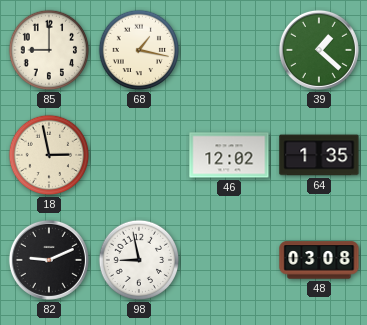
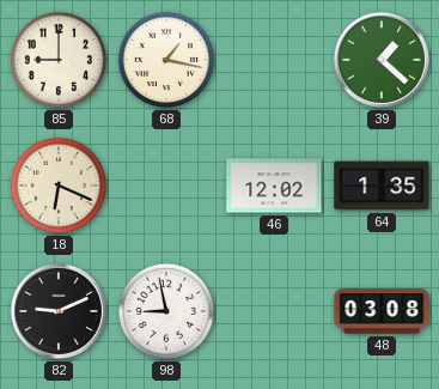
18: 2:58 -> 6:19 (59, 186)
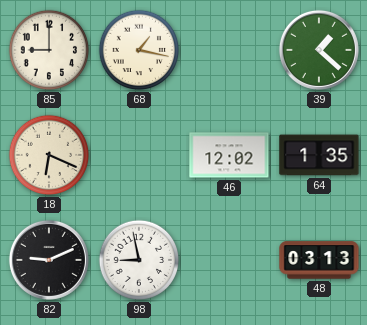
48: 03:08 -> 03:13 (319, 260)
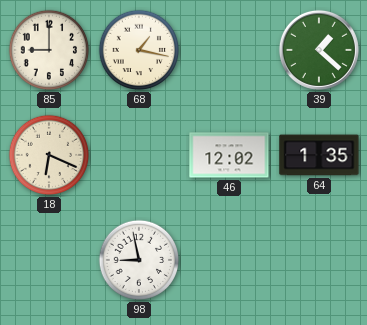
82: 9:11 -> none (49, 260)
48: 03:13 -> none (319, 260)
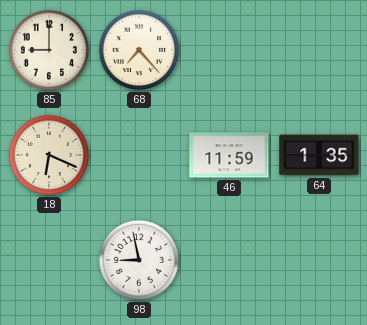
68: 1:17 -> 7:23 (139, 50)
39: 1:22 -> none (319, 50)
46: 12:02 -> 11:59 (229, 155)
